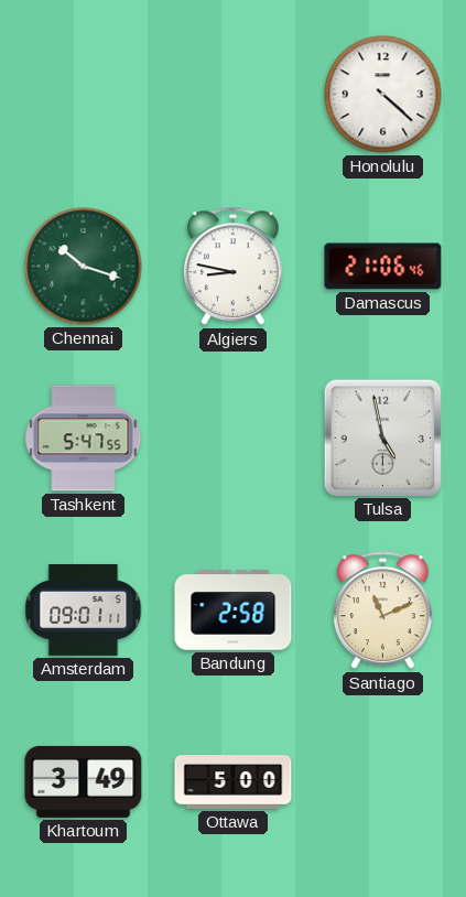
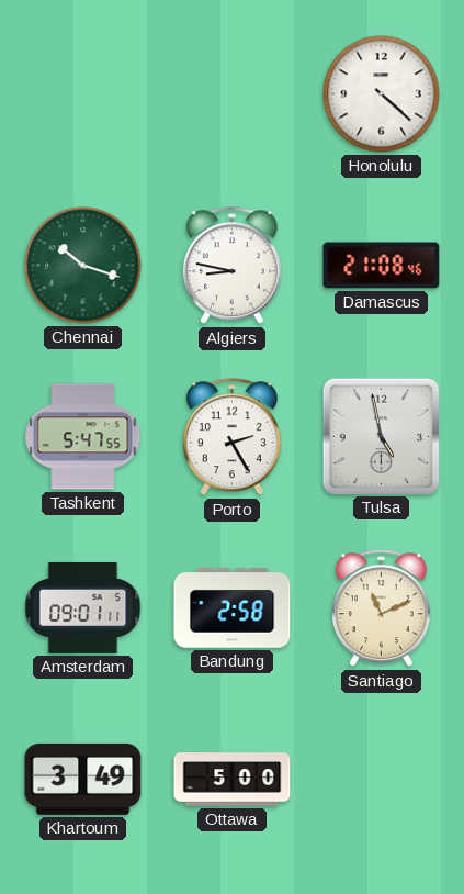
Damascus: 21:06 -> 21:08 (382, 266)
Porto: none -> 2:25 (231, 437)
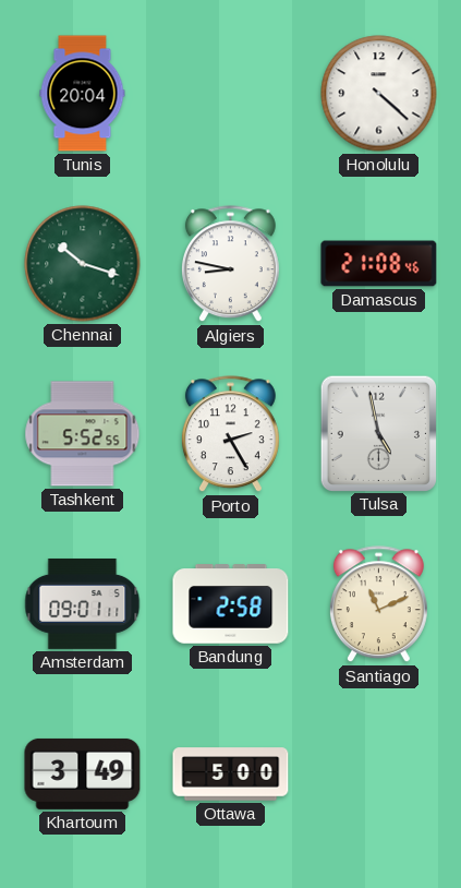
Tunis: none -> 20:04 (83, 94)
Tashkent: 5:47 -> 5:52 (83, 434)
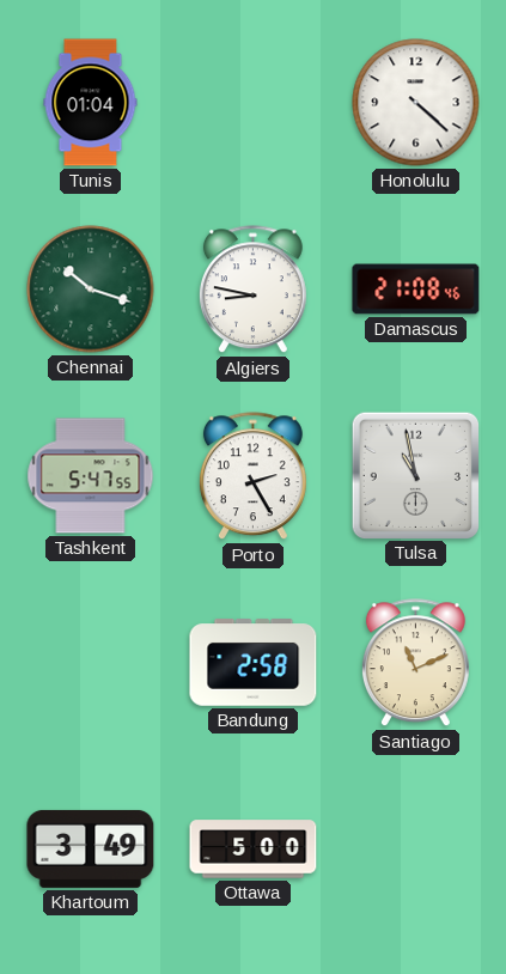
Tunis: 20:04 -> 01:04 (91, 103)
Tashkent: 5:52 -> 5:47 (91, 476)
Tulsa: 4:58 -> 10:58 (415, 475)
Amsterdam: 09:01 -> none (83, 603)
